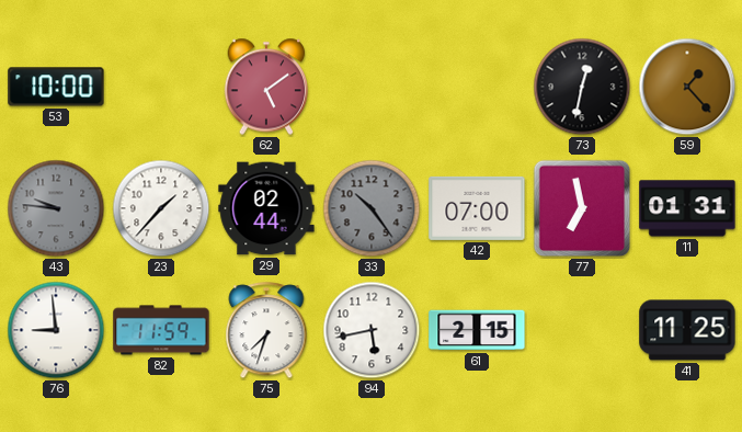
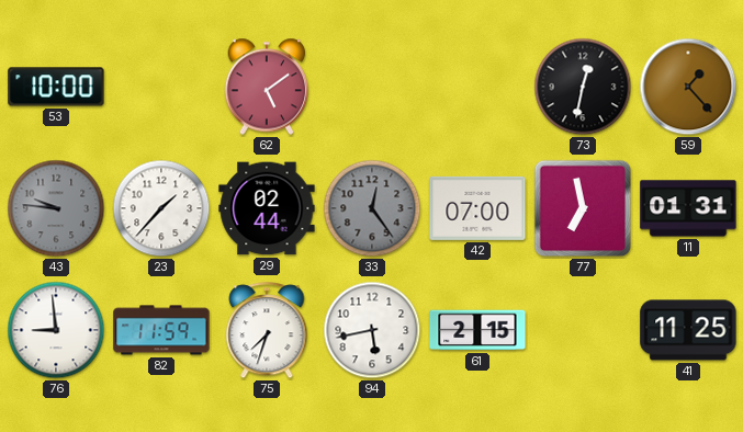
33: 10:24 -> 12:24 (372, 208)
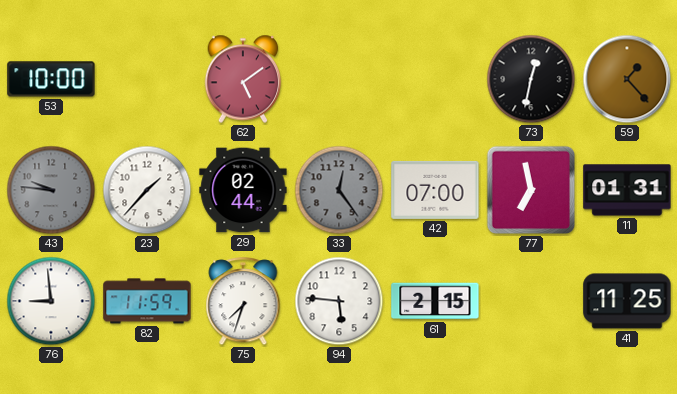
94: 5:43 -> 5:46 (339, 301)
